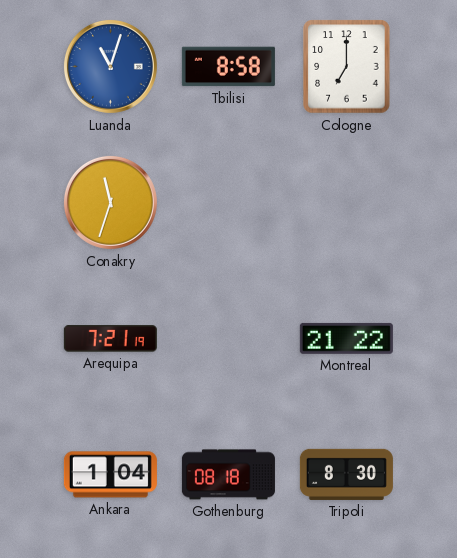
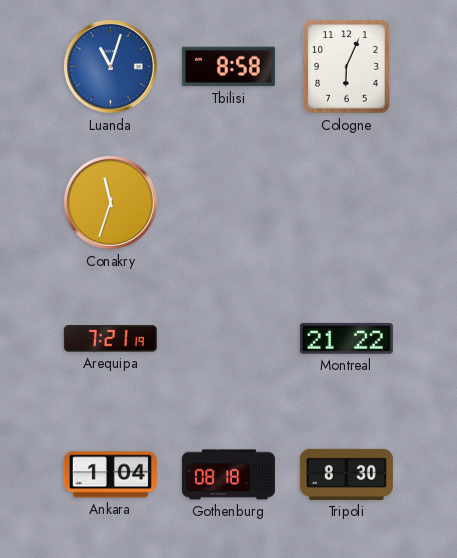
Cologne: 7:00 -> 6:04 (347, 67)
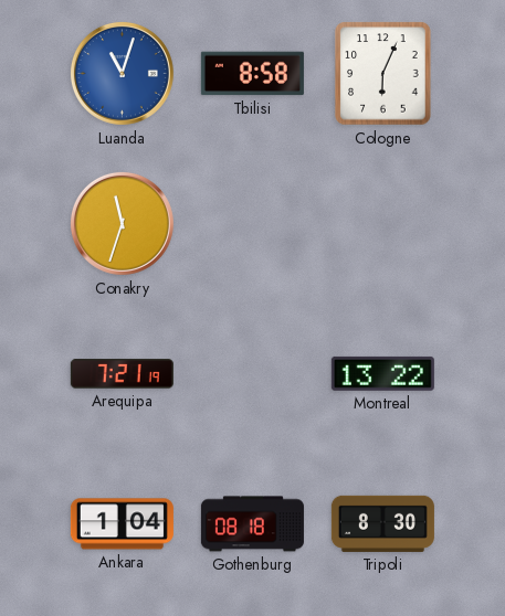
Montreal: 21:22 -> 13:22 (382, 373)
